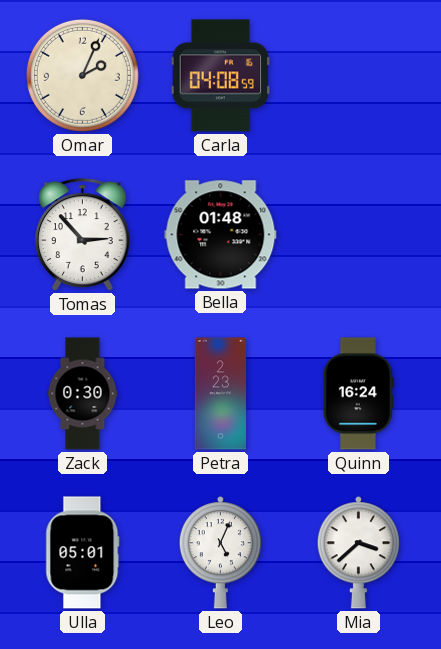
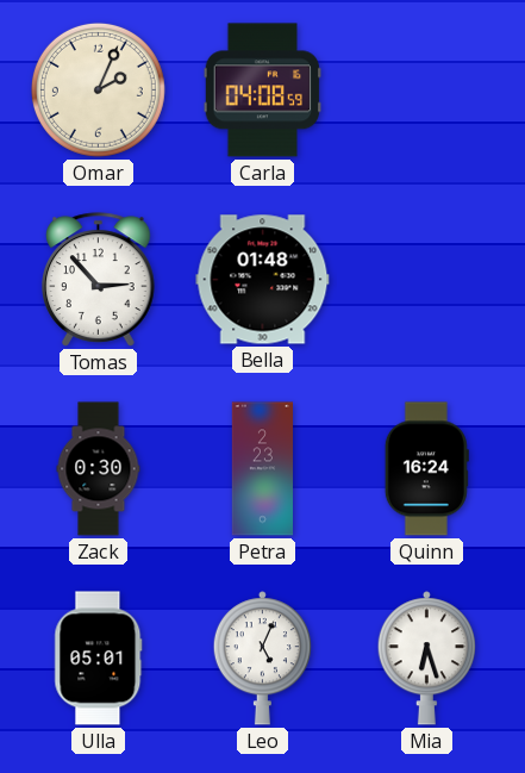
Mia: 3:38 -> 6:27 (426, 659)
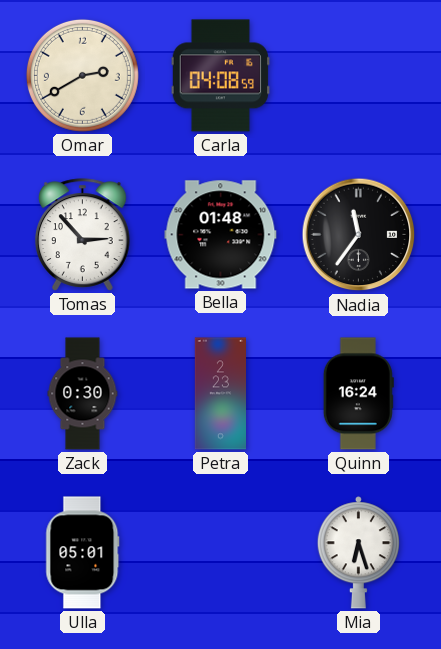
Omar: 2:04 -> 2:40 (82, 75)
Nadia: none -> 11:36 (359, 235)
Leo: 5:04 -> none (262, 659)
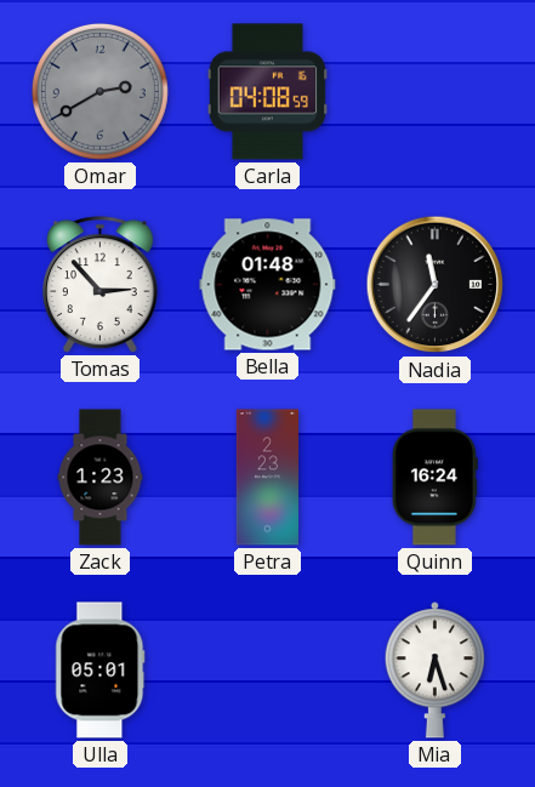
Omar dial: cream -> grey (99, 91)
Zack: 0:30 -> 1:23 (101, 478)
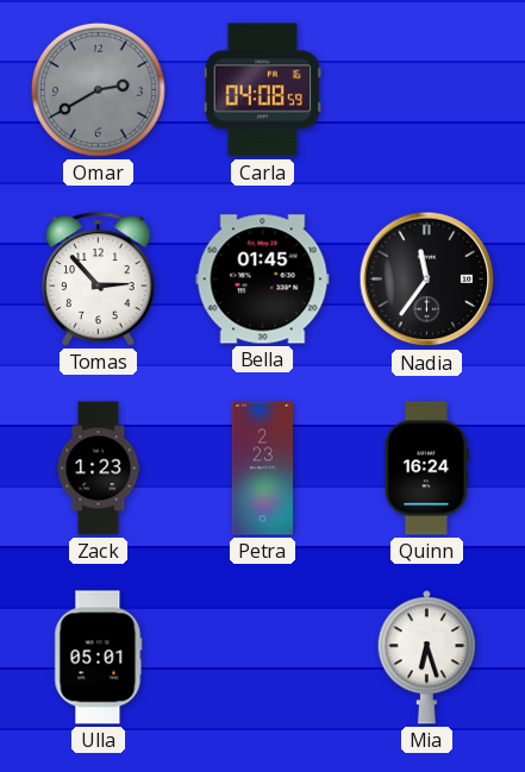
Bella: 01:48 -> 01:45 (263, 280)
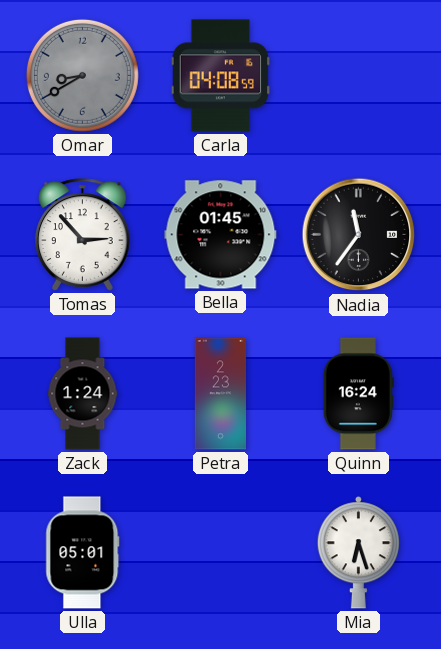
Omar: 2:40 -> 8:40 (82, 75)
Zack: 1:23 -> 1:24 (83, 394)
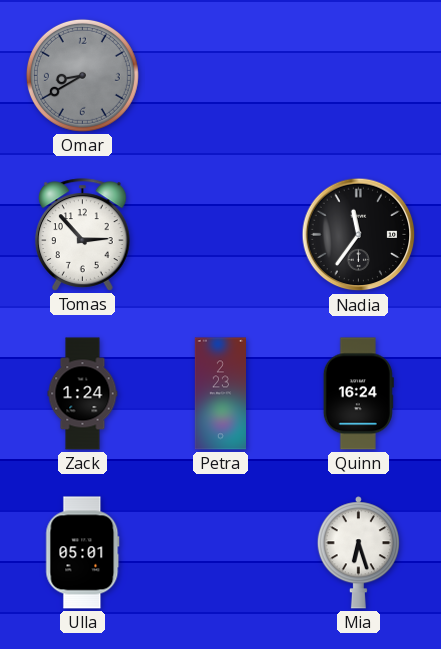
Carla: 04:08 -> none (220, 76)
Bella: 01:45 -> none (221, 235)
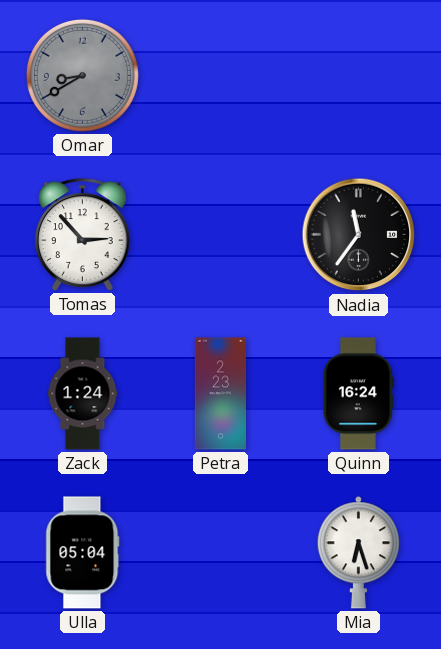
Ulla: 05:01 -> 05:04 (83, 553)
